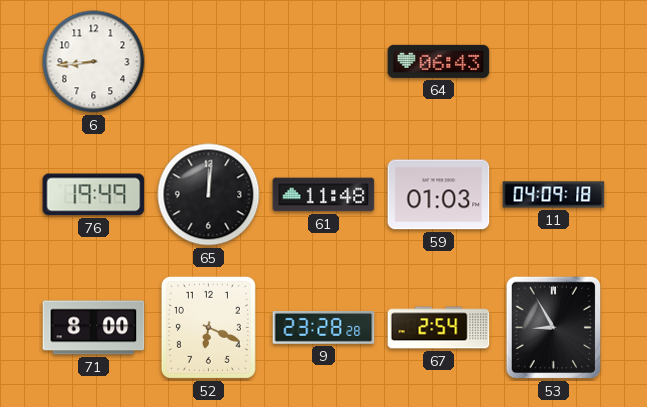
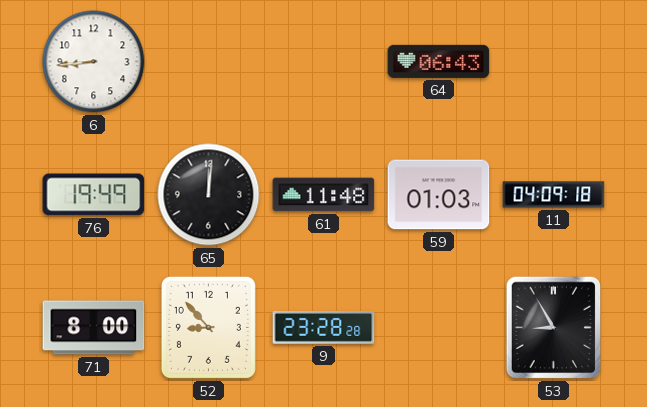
52: 6:19 -> 8:53 (208, 327)
67: 2:54 -> none (439, 328)
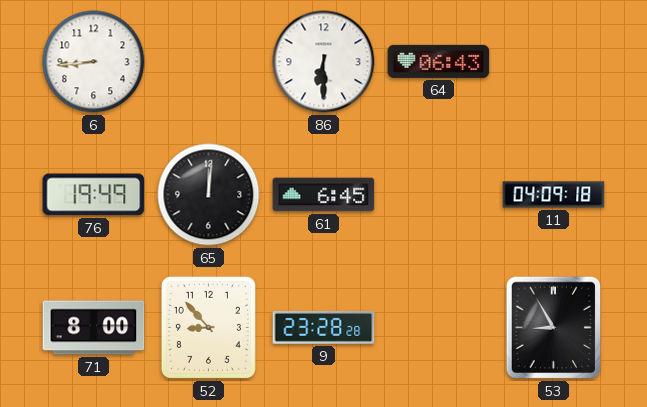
86: none -> 6:30 (324, 62)
61: 11:48 -> 6:45 (324, 195)
59: 01:03 -> none (439, 195)
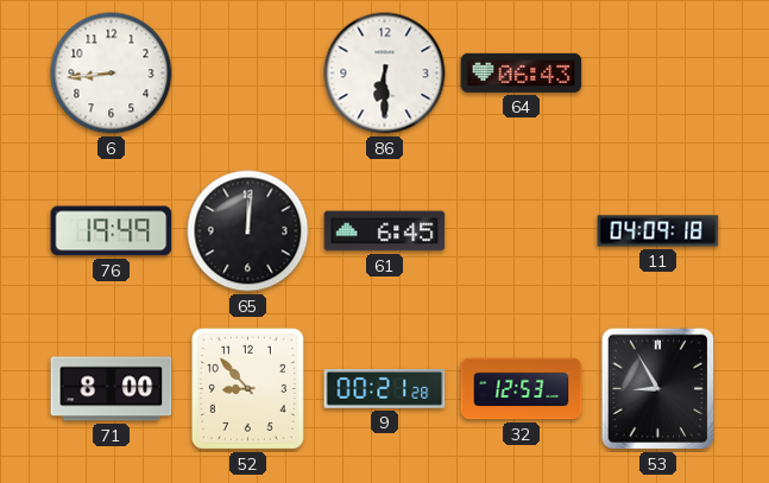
9: 23:28 -> 00:21 (385, 389)
32: none -> 12:53 (522, 389)
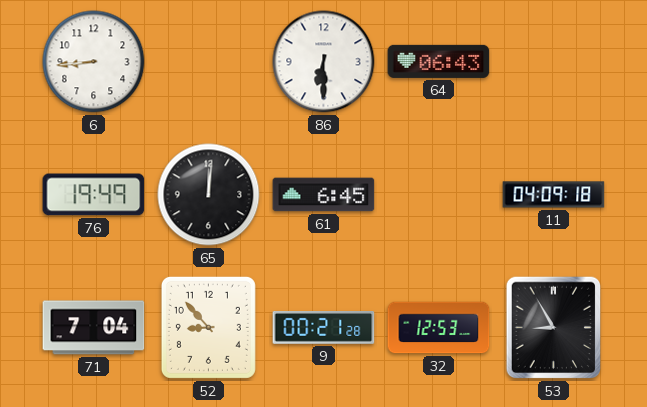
71: 8:00 -> 7:04 (94, 328)
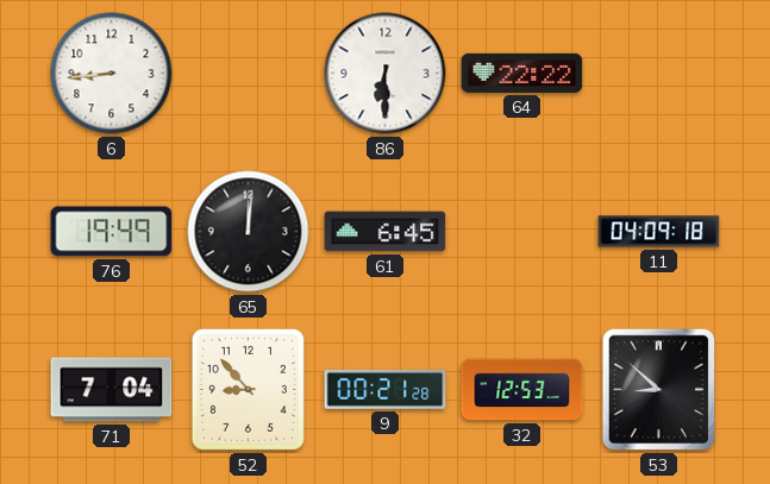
64: 06:43 -> 22:22 (522, 73)
53: 8:55 -> 8:52 (659, 390)
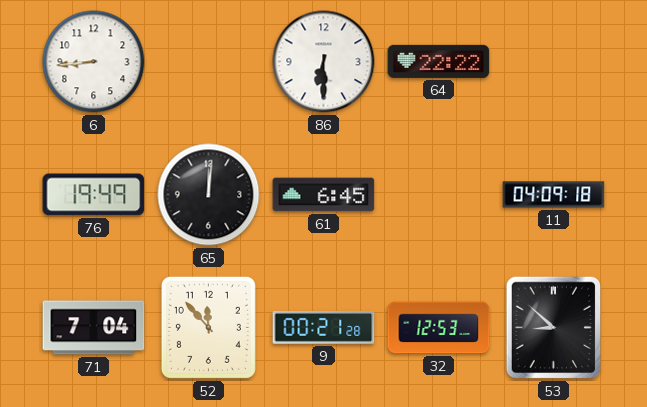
52: 8:53 -> 11:53 (208, 327)
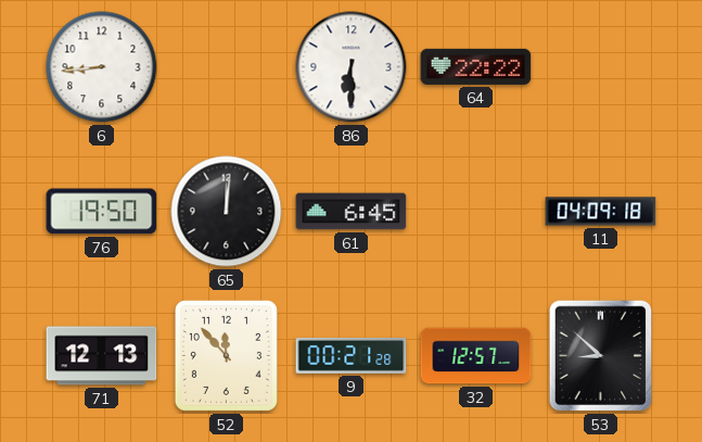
76: 19:49 -> 19:50 (102, 212)
71: 7:04 -> 12:13 (102, 356)
32: 12:53 -> 12:57 (476, 356)
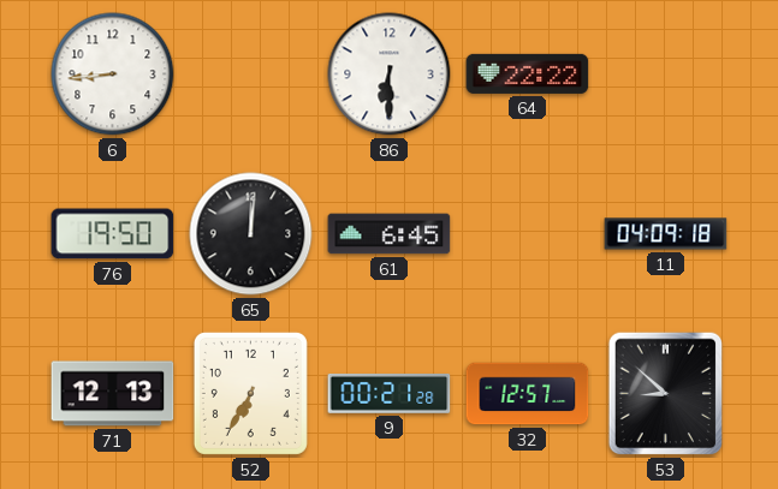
52: 11:53 -> 6:35 (250, 393)
